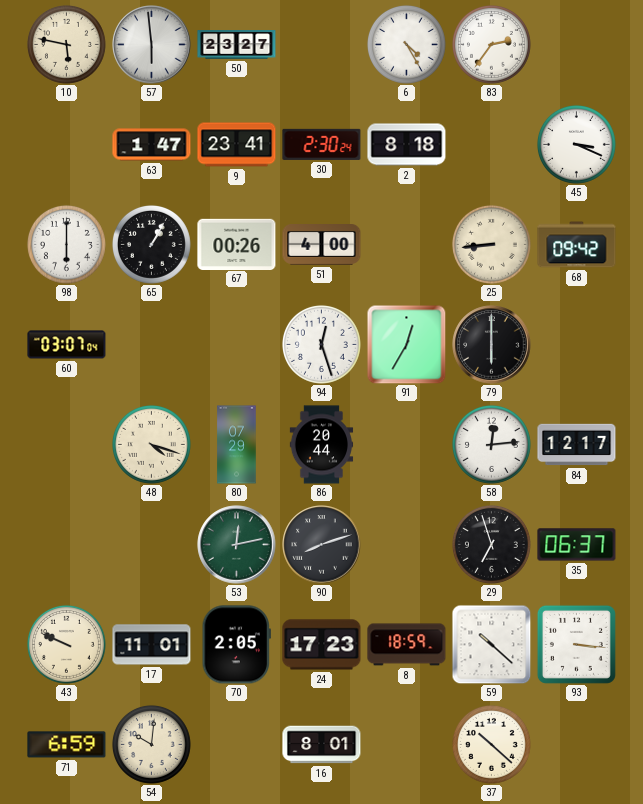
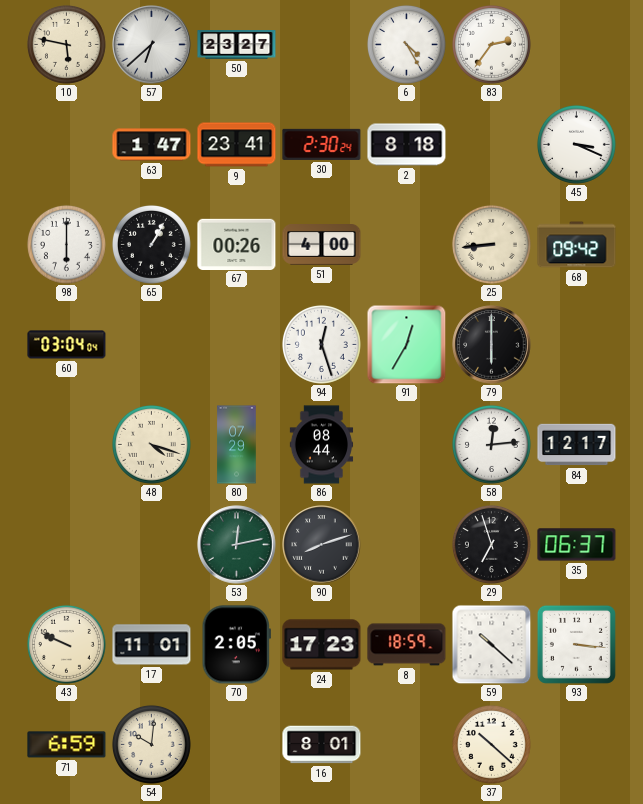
57: 5:59 -> 6:38 (152, 45)
60: 03:07 -> 03:04 (67, 345)
86: 20:44 -> 08:44 (322, 445)
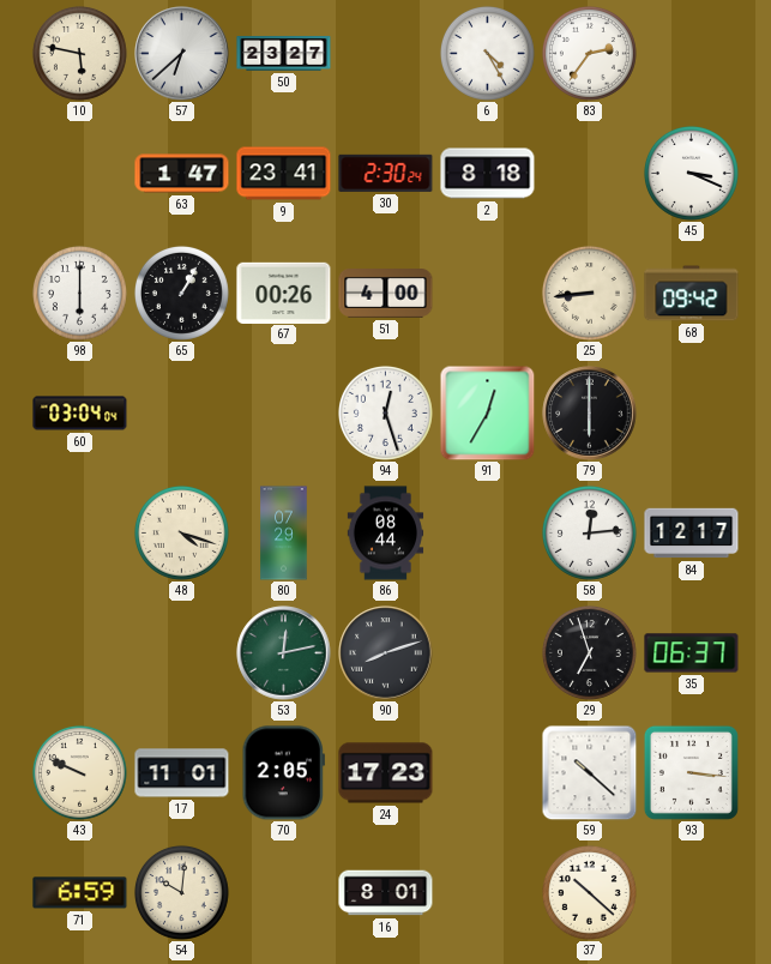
8: 18:59 -> none (407, 645)
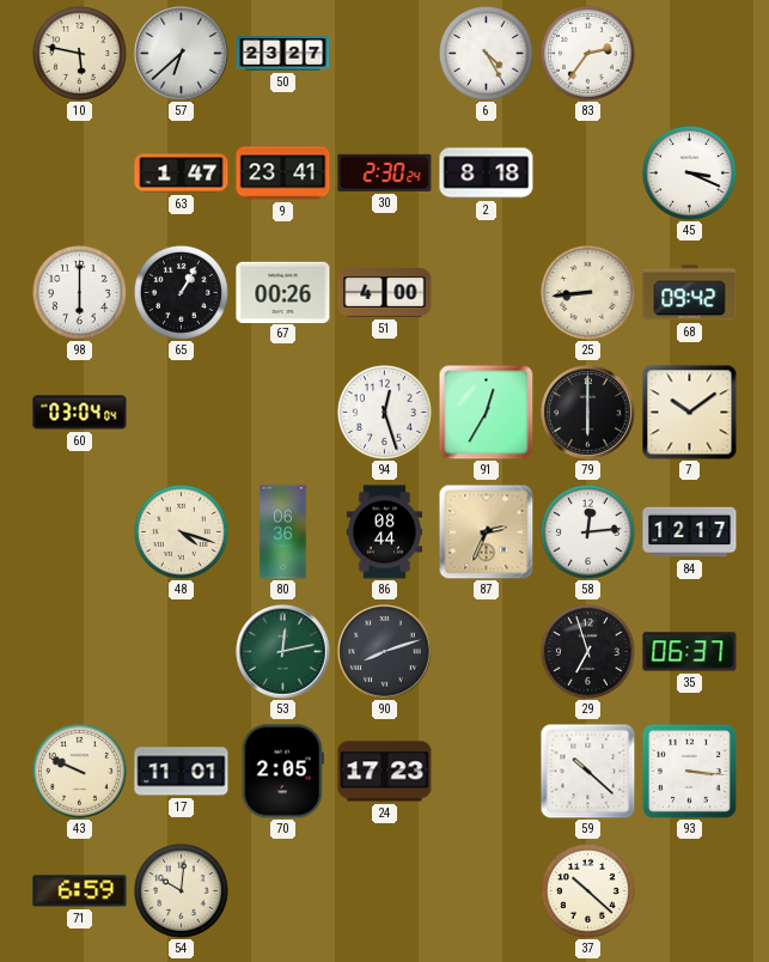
7: none -> 10:09 (690, 413)
80: 07:29 -> 06:36 (283, 532)
87: none -> 2:34 (486, 531)
16: 8:01 -> none (386, 893)
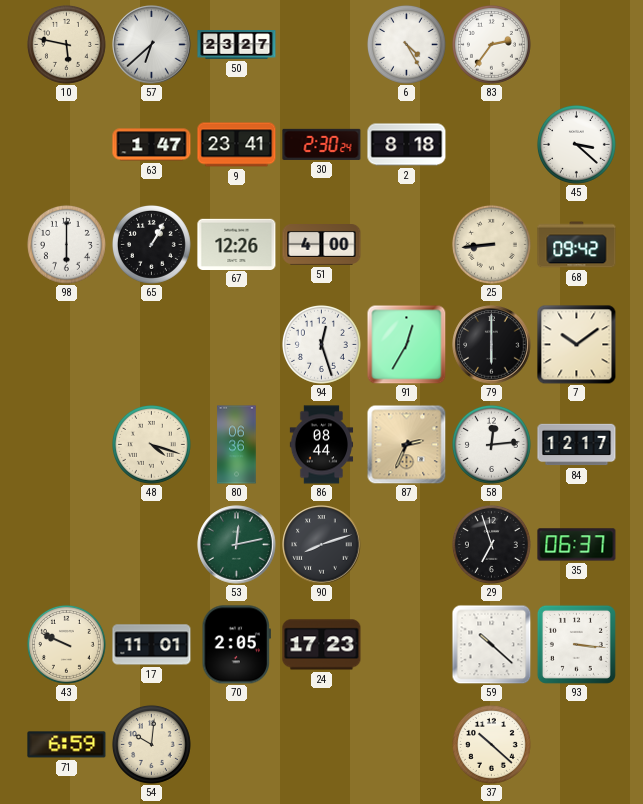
45: 3:19 -> 3:22 (576, 144)
67: 00:26 -> 12:26 (237, 244)
60: 03:04 -> none (80, 413)
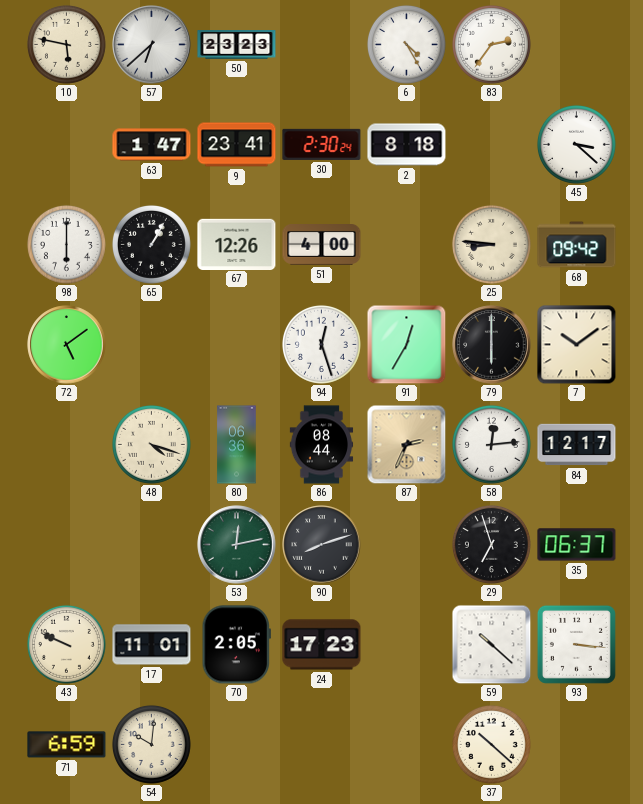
50: 23:27 -> 23:23 (237, 45)
25: 8:44 -> 8:46 (491, 244)
72: none -> 5:09 (67, 345)
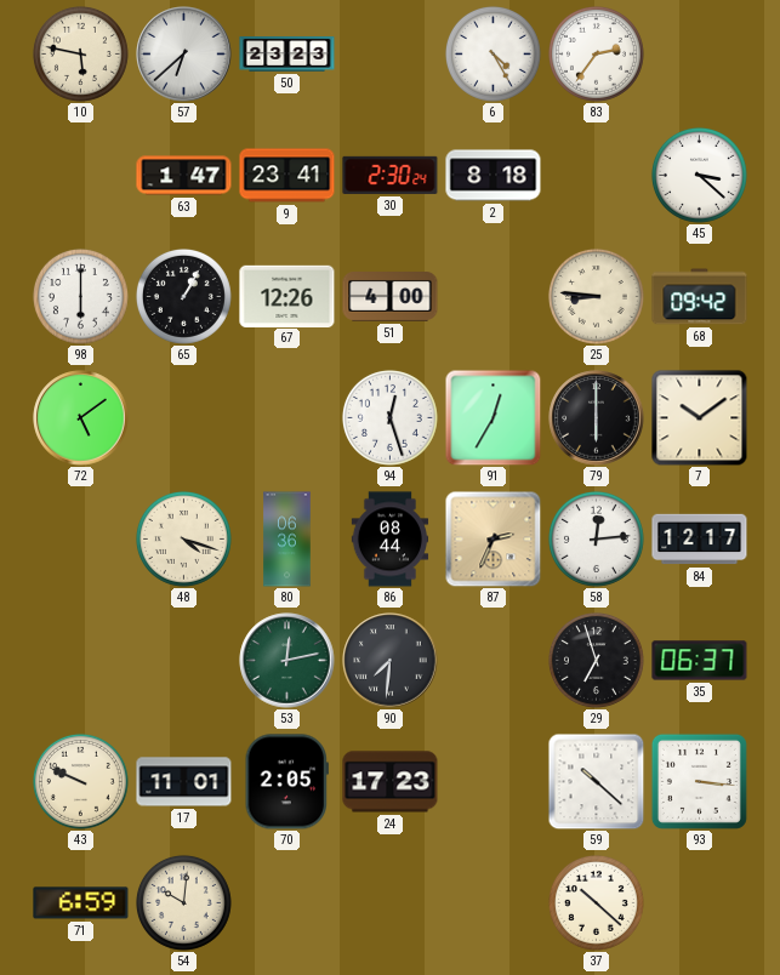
90: 8:12 -> 7:31 (391, 661)
